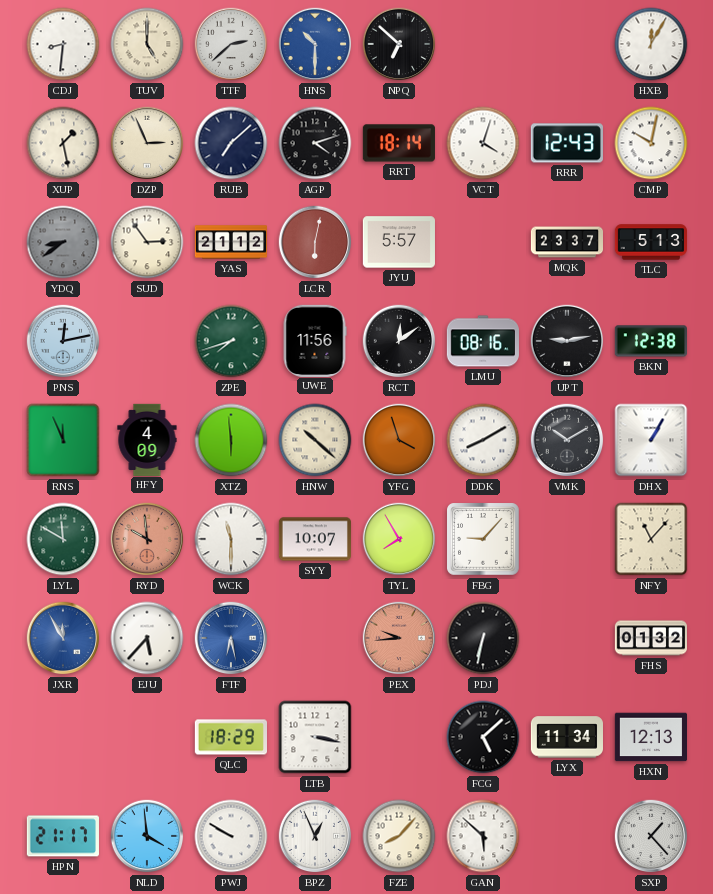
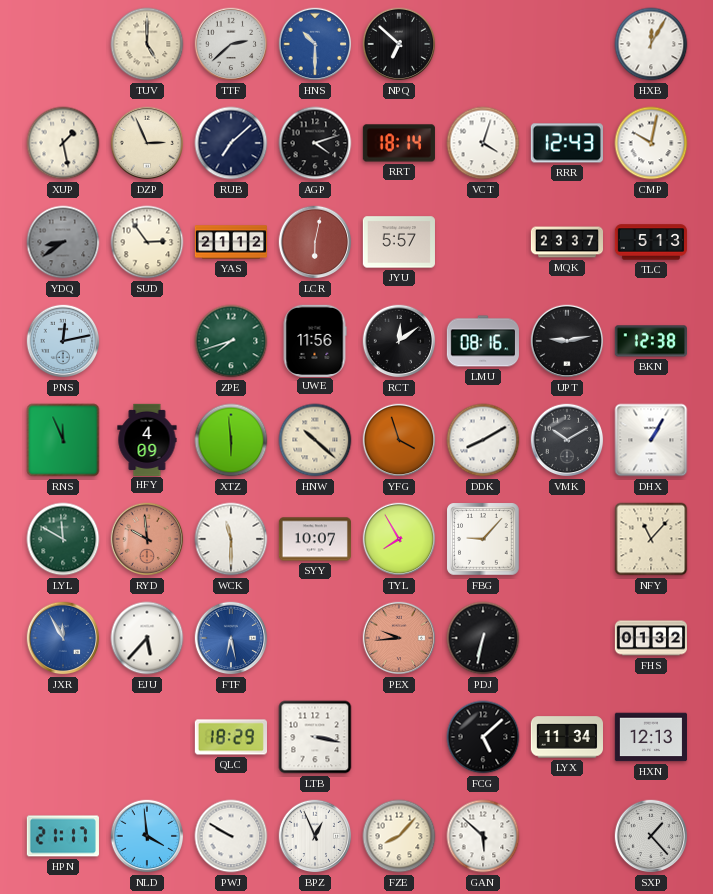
CDJ: 8:31 -> none (63, 44)
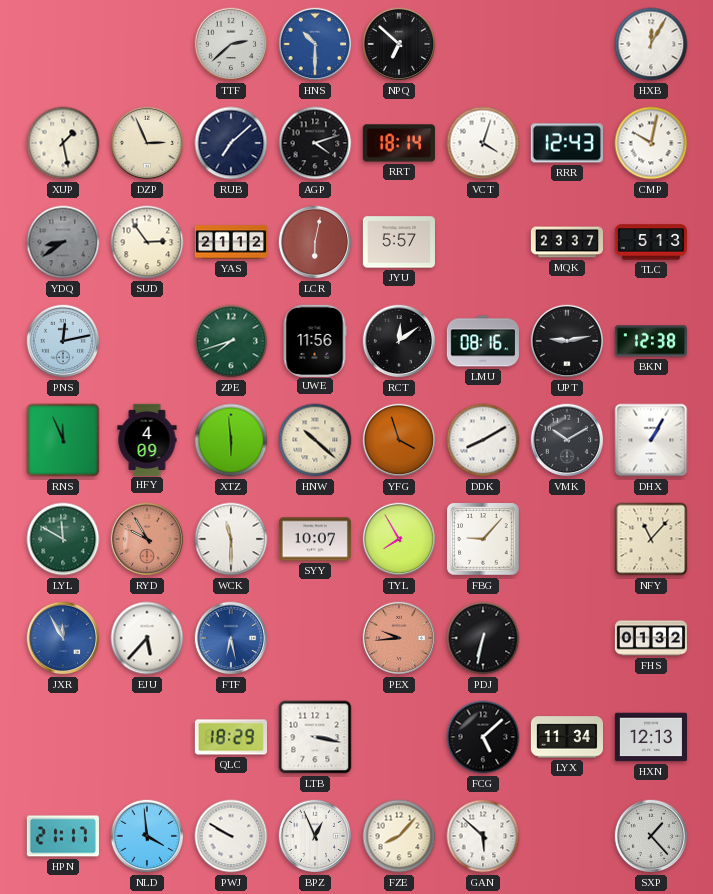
TUV: 5:00 -> none (147, 44)
RYD: 9:59 -> 9:55 (147, 539)
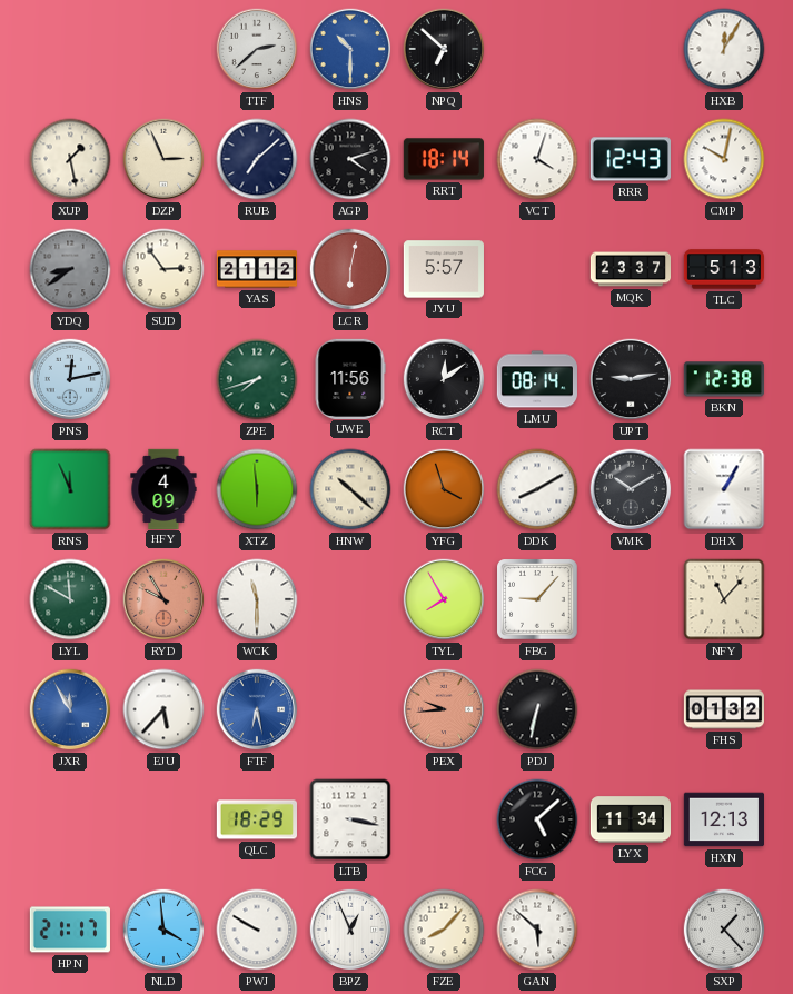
LMU: 08:16 -> 08:14 (537, 379)
SYY: 10:07 -> none (314, 539)
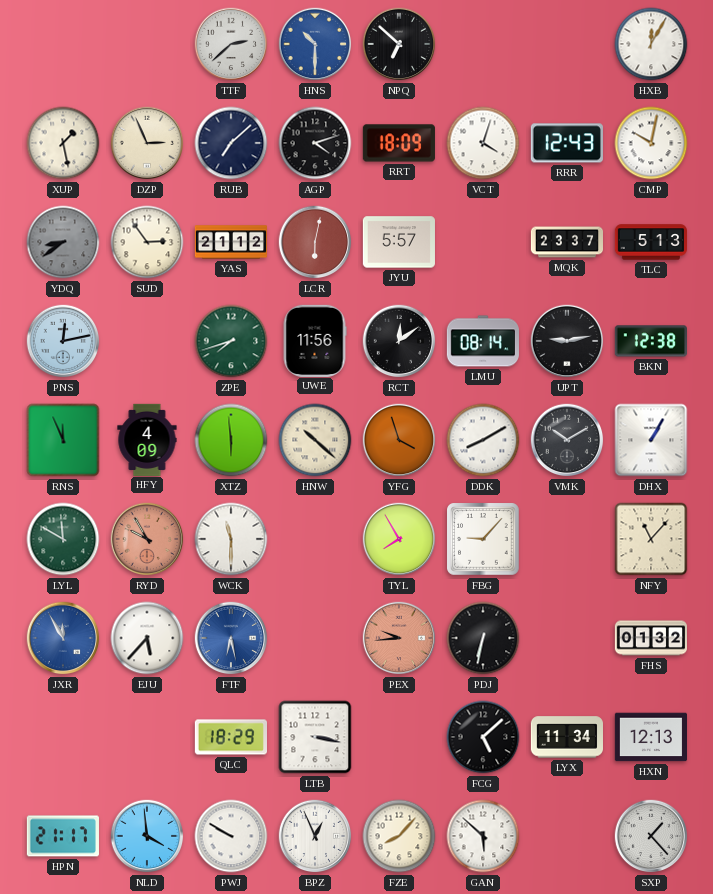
RRT: 18:14 -> 18:09 (399, 143)
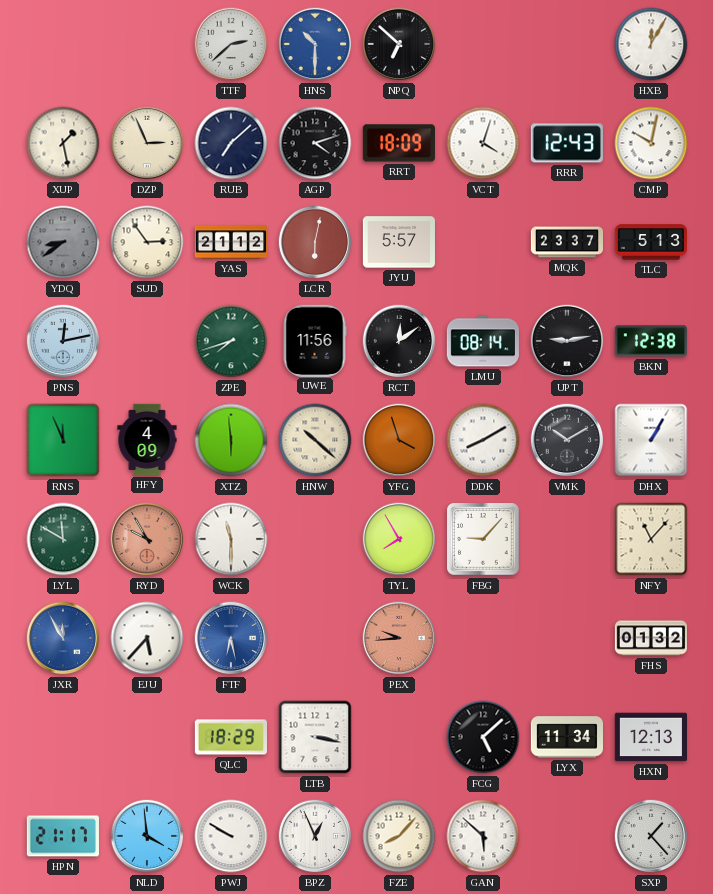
PDJ: 6:32 -> none (483, 638)
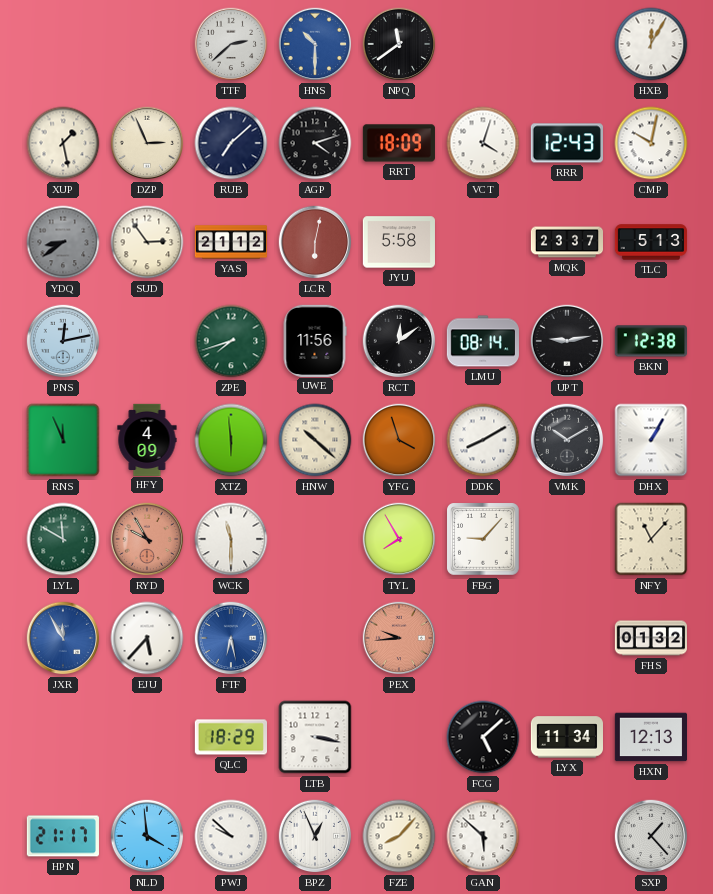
NPQ: 6:52 -> 11:39 (399, 44)
JYU: 5:57 -> 5:58 (398, 242)
PWJ: 9:50 -> 9:52 (231, 836)
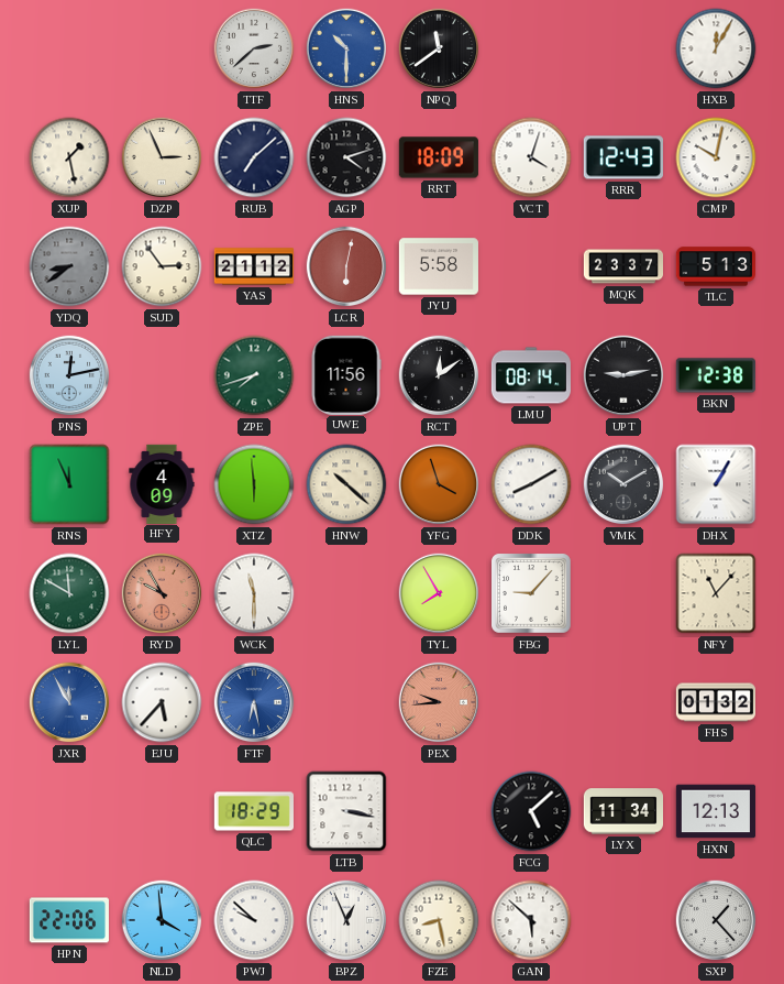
HPN: 21:17 -> 22:06 (69, 920)
FZE: 8:07 -> 8:28 (439, 920)
